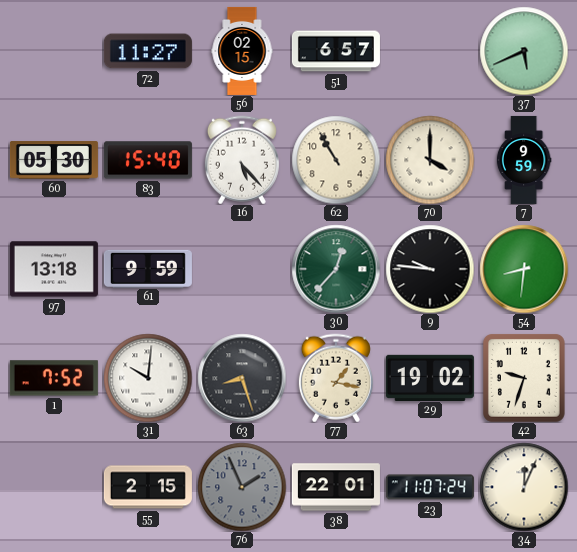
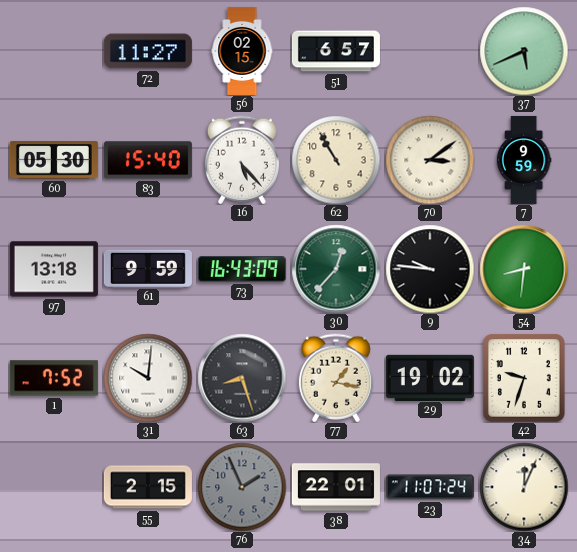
70: 4:00 -> 3:09 (430, 160)
73: none -> 16:43 (242, 269)
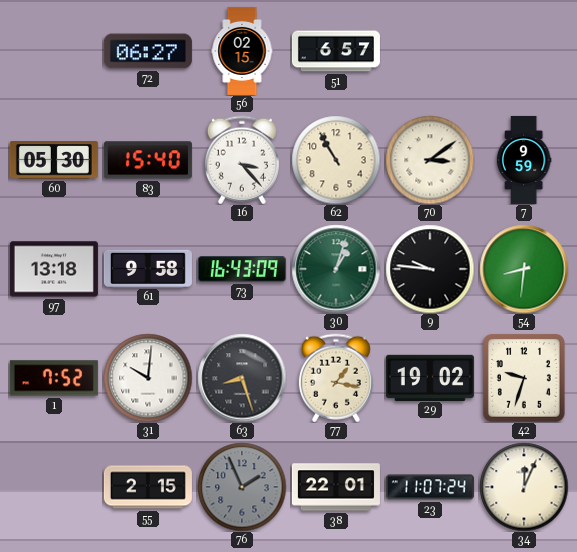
72: 11:27 -> 06:27 (148, 51)
37: 5:41 -> none (524, 51)
16: 5:23 -> 3:23 (242, 160)
61: 9:59 -> 9:58 (148, 268)
30: 12:37 -> 1:03 (336, 269)
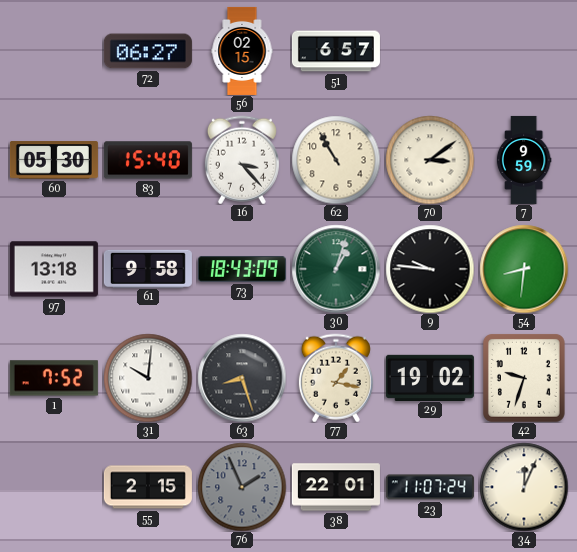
73: 16:43 -> 18:43 (242, 269)
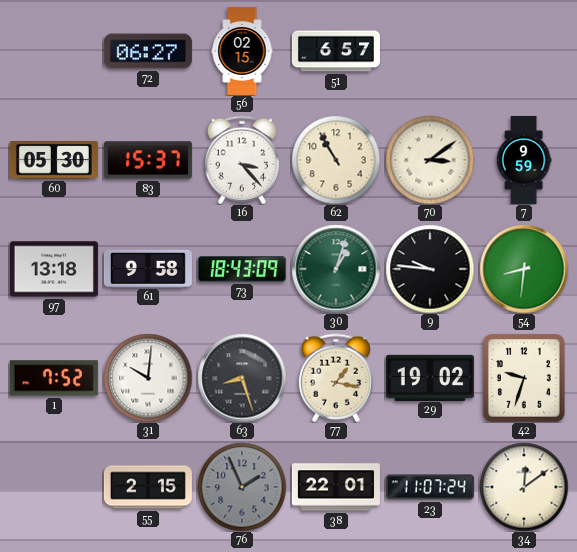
83: 15:40 -> 15:37 (148, 160)
34: 12:04 -> 12:09 (524, 487)
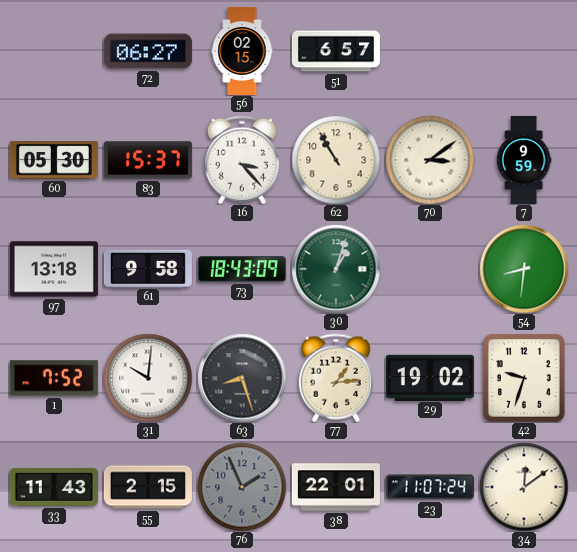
9: 9:46 -> none (430, 269)
77: 1:17 -> 1:14 (336, 378)
33: none -> 11:43 (54, 487)
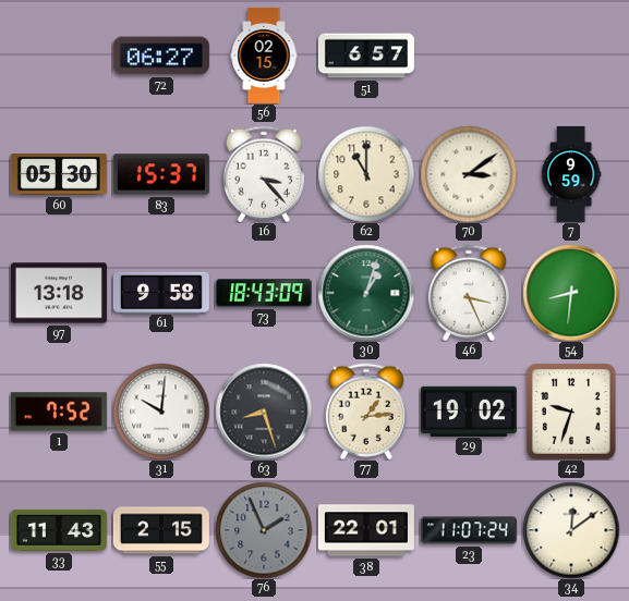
62: 10:55 -> 11:00 (366, 174)
46: none -> 3:26 (469, 293)
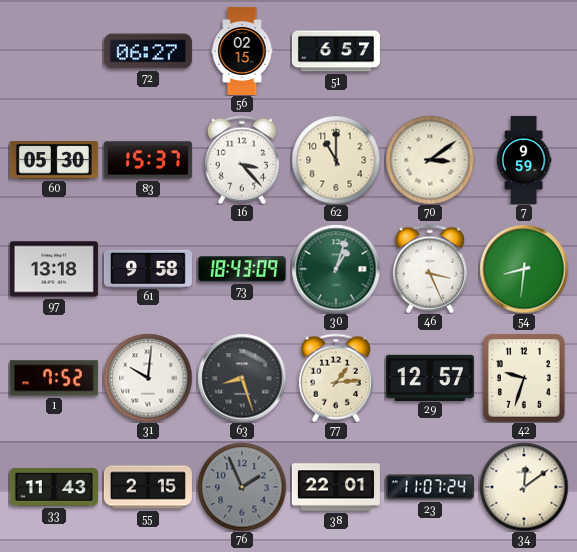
29: 19:02 -> 12:57 (430, 377)
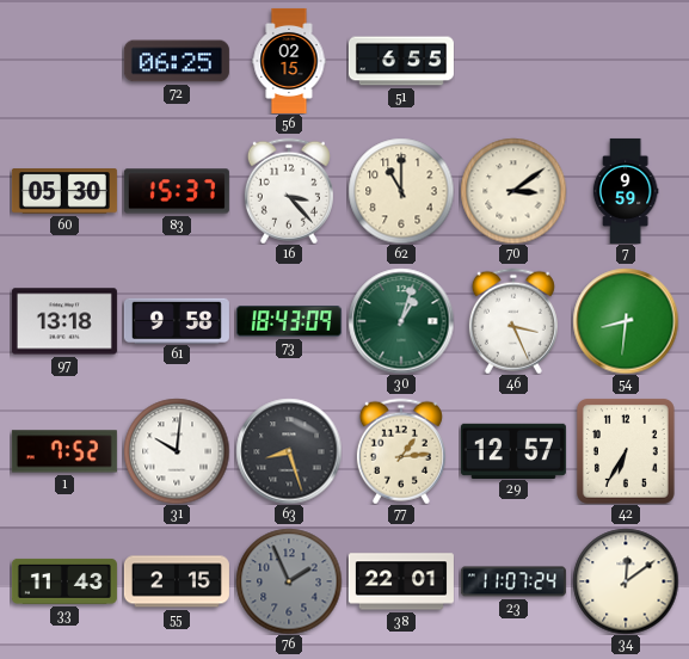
72: 06:27 -> 06:25 (177, 61)
51: 6:57 -> 6:55 (401, 61)
42: 9:33 -> 6:35 (626, 451)
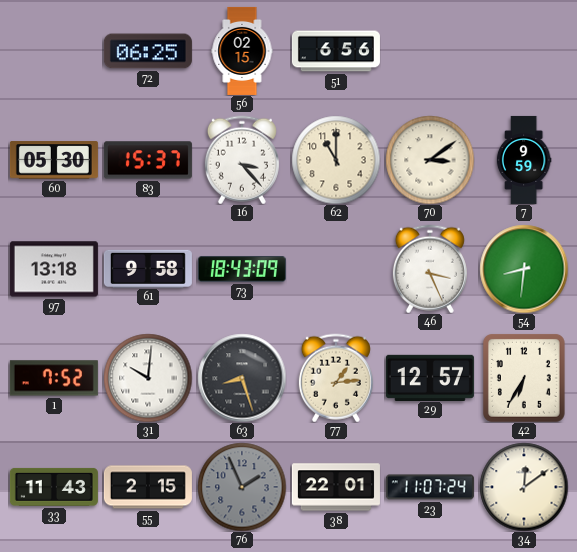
51: 6:55 -> 6:56 (336, 51)
30: 1:03 -> none (401, 321)
